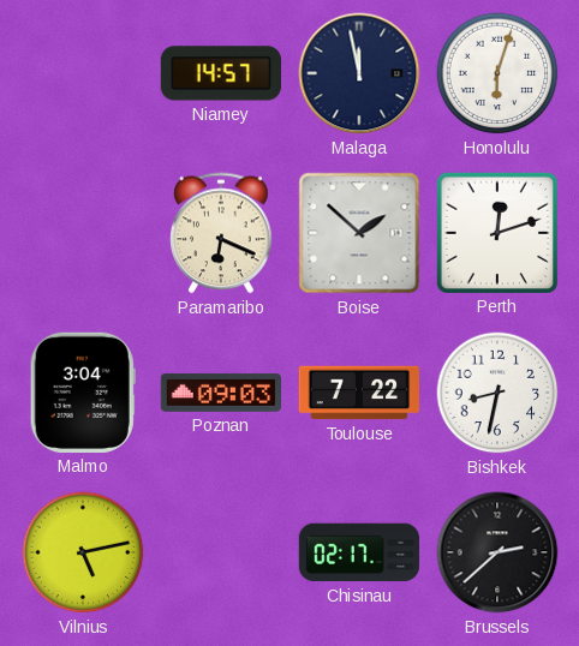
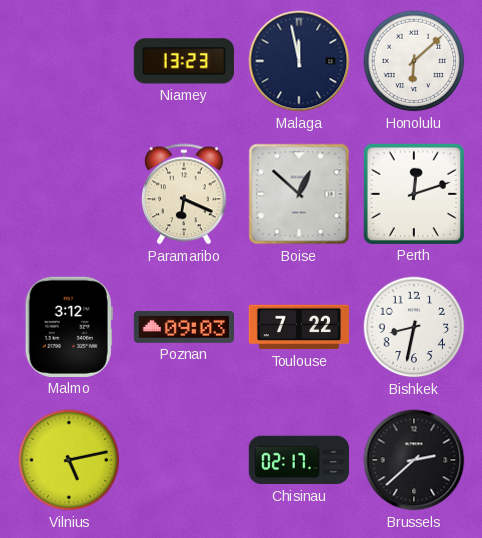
Niamey: 14:57 -> 13:23 (184, 61)
Honolulu: 6:03 -> 6:08 (414, 61)
Boise: 1:52 -> 12:52 (299, 194)
Malmo: 3:04 -> 3:12 (69, 327)
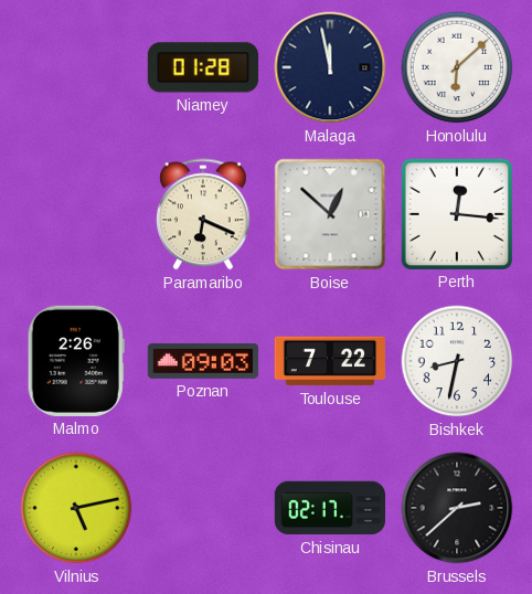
Niamey: 13:23 -> 01:28 (203, 67)
Perth: 12:12 -> 12:16 (457, 214)
Malmo: 3:12 -> 2:26 (76, 361)
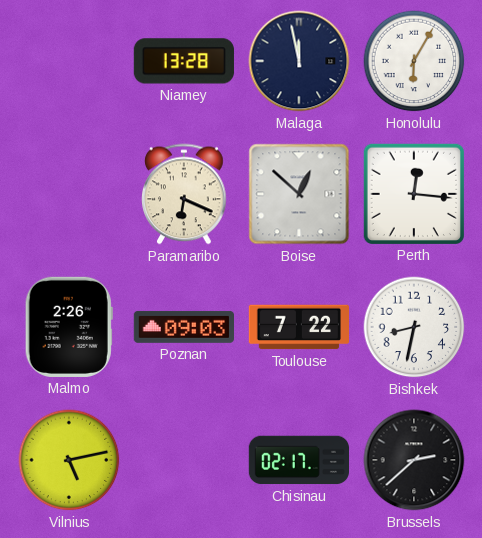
Niamey: 01:28 -> 13:28 (184, 61)
Honolulu: 6:08 -> 6:05 (414, 61)
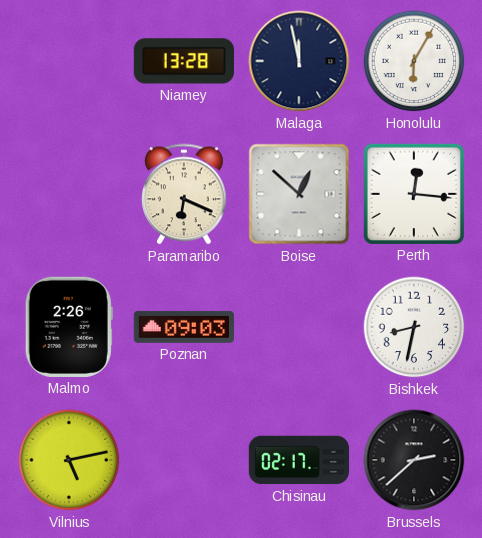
Toulouse: 7:22 -> none (298, 327)
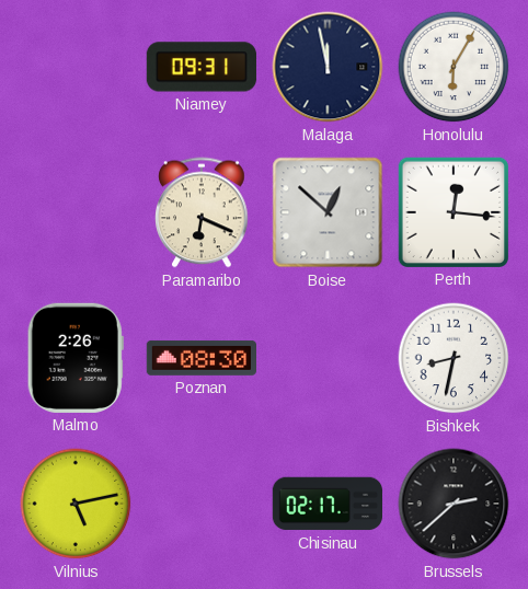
Niamey: 13:28 -> 09:31 (202, 67)
Poznan: 09:03 -> 08:30 (200, 358)
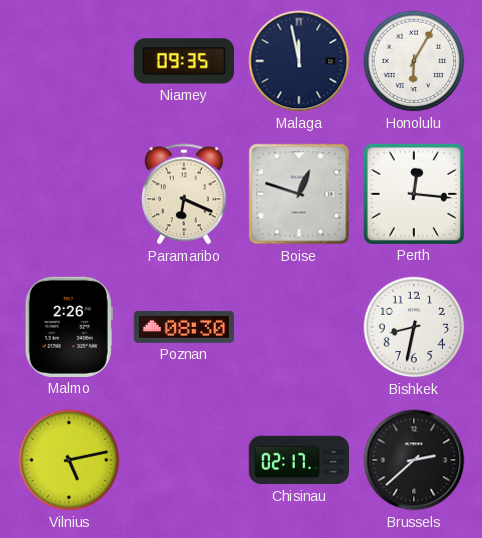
Niamey: 09:31 -> 09:35 (184, 61)
Boise: 12:52 -> 12:48 (299, 194)
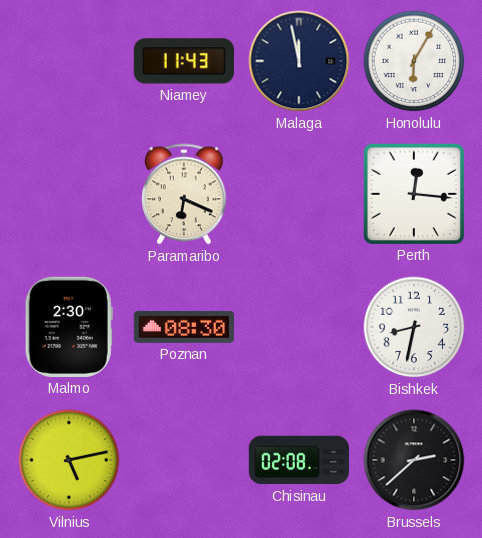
Niamey: 09:35 -> 11:43 (184, 61)
Boise: 12:48 -> none (299, 194)
Malmo: 2:26 -> 2:30 (69, 327)
Chisinau: 02:17 -> 02:08 (298, 460)
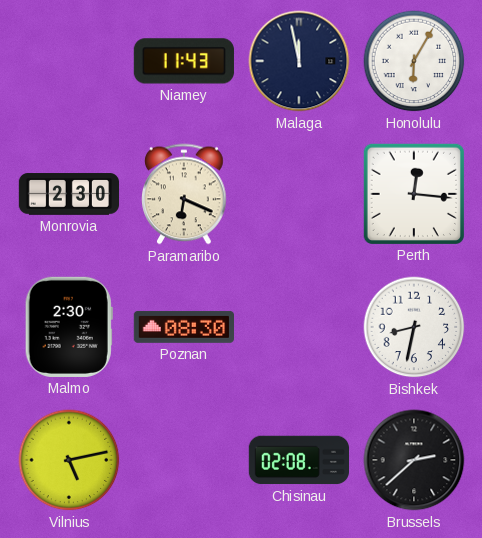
Monrovia: none -> 2:30 (69, 194)
